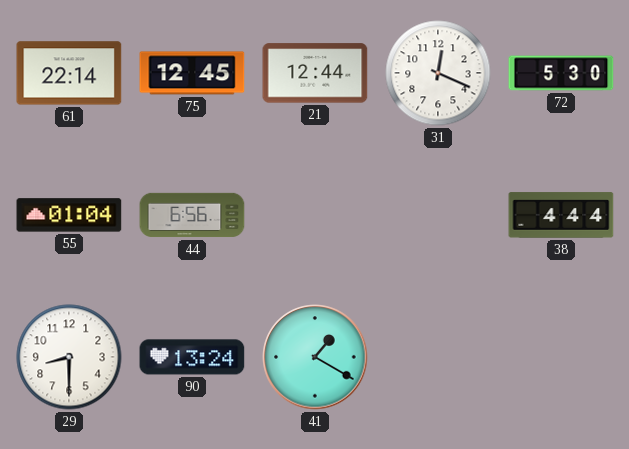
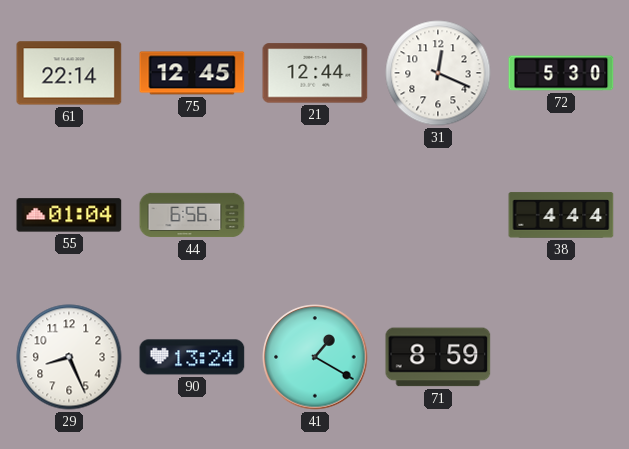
29: 8:30 -> 8:26 (69, 357)
71: none -> 8:59 (438, 357)
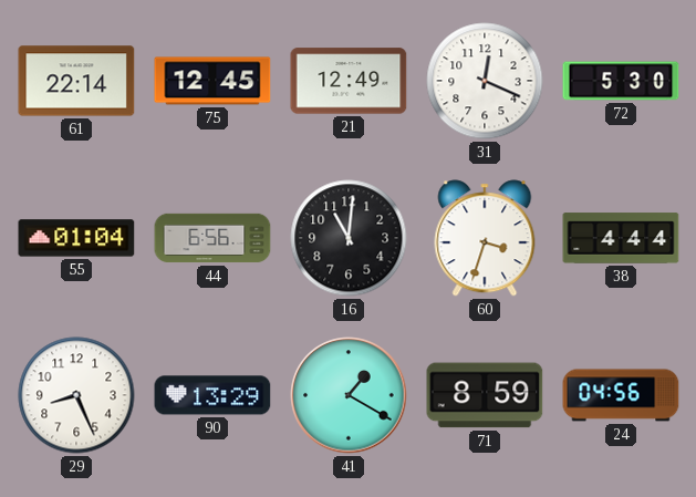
21: 12:44 -> 12:49 (349, 81)
16: none -> 11:01 (349, 238)
60: none -> 3:33 (485, 238)
90: 13:24 -> 13:29 (212, 395)
24: none -> 04:56 (621, 395)
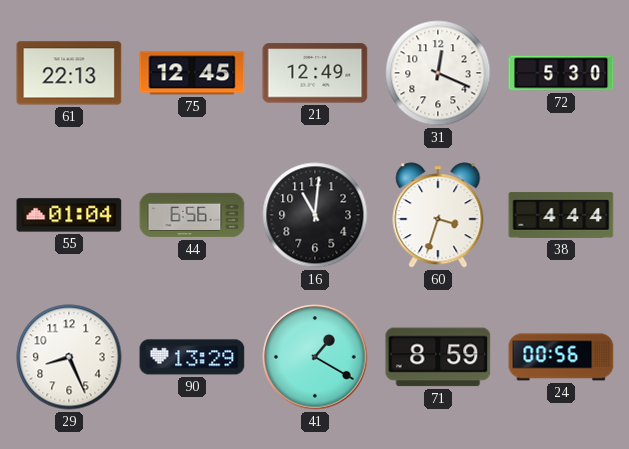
61: 22:14 -> 22:13 (69, 73)
24: 04:56 -> 00:56 (561, 357)
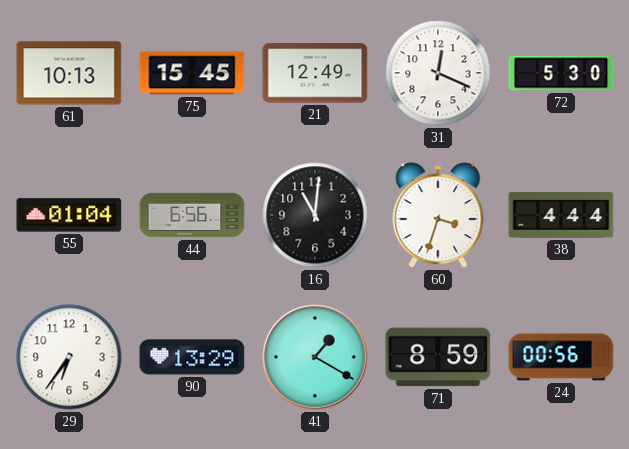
61: 22:13 -> 10:13 (69, 73)
75: 12:45 -> 15:45 (192, 73)
29: 8:26 -> 6:36 (69, 357)
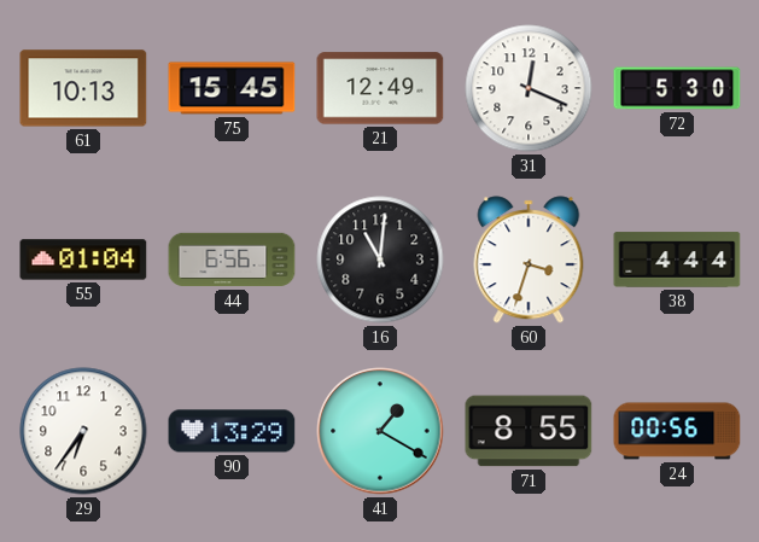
71: 8:59 -> 8:55 (529, 431)
